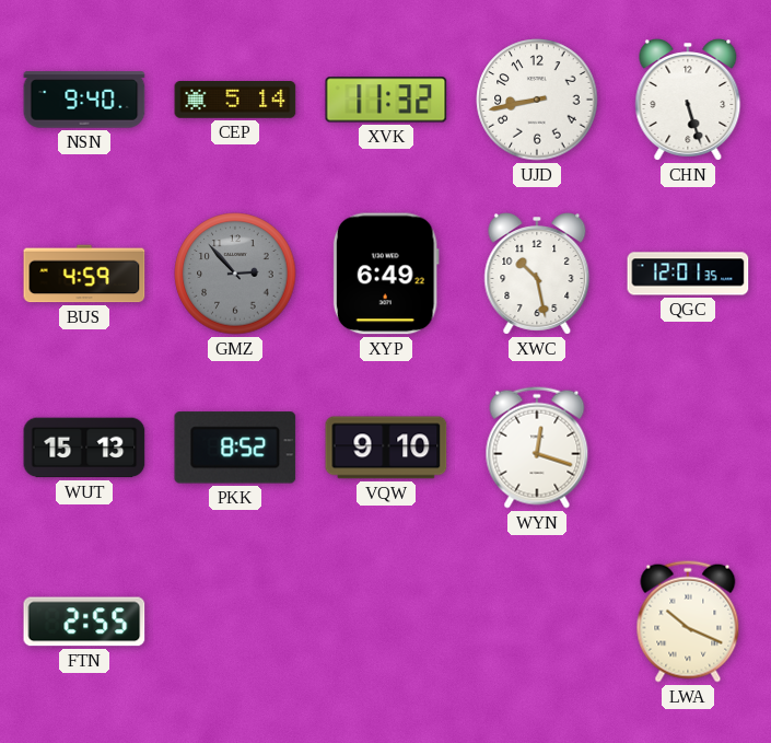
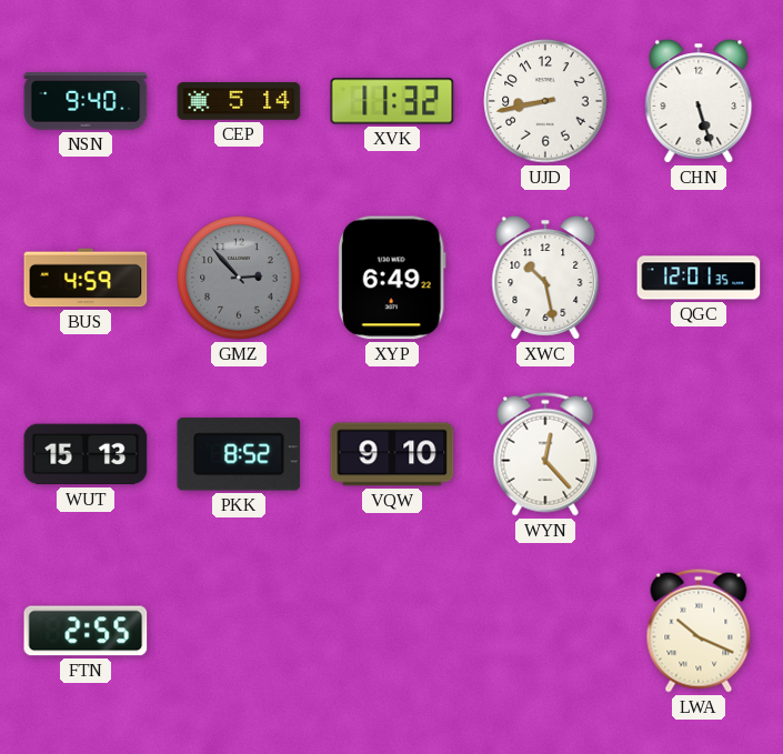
WYN: 12:18 -> 12:23 (545, 454)
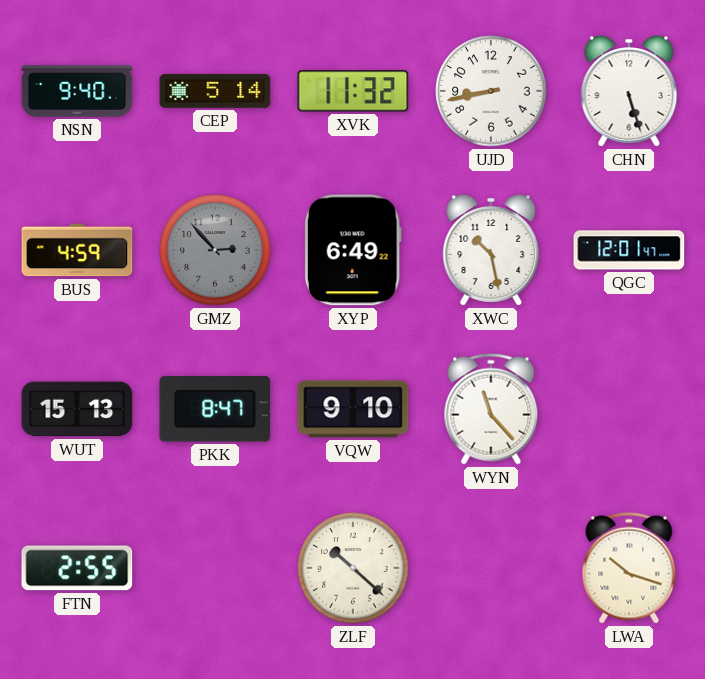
QGC: 12:01:35 -> 12:01:47 (629, 250)
PKK: 8:52 -> 8:47 (215, 409)
WYN: 12:23 -> 11:23 (491, 409)
ZLF: none -> 10:22 (353, 568)
LWA: 10:19 -> 10:18 (629, 568)
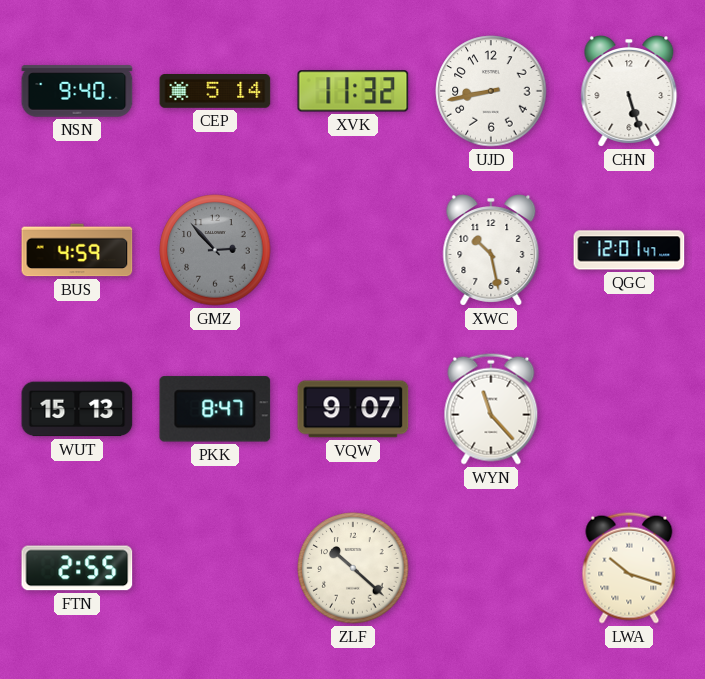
XYP: 6:49 -> none (353, 250)
VQW: 9:10 -> 9:07 (353, 409)
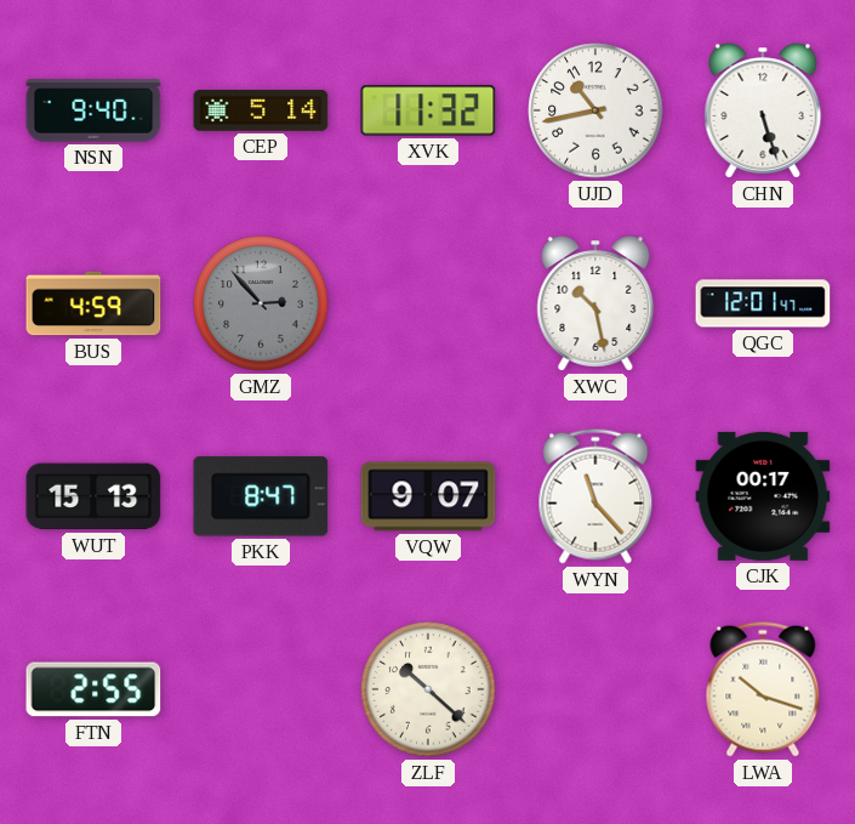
UJD: 8:43 -> 10:43 (595, 110)
CJK: none -> 00:17 (763, 496)
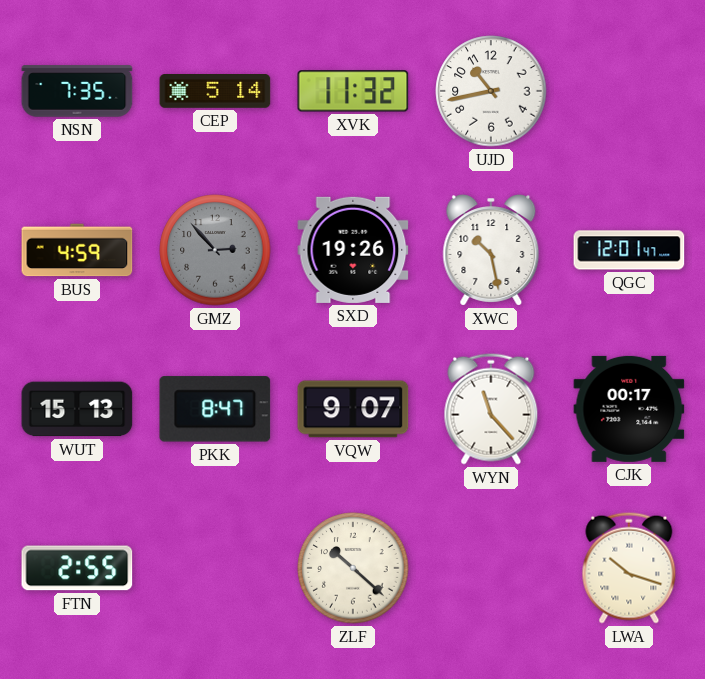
NSN: 9:40 -> 7:35 (77, 91)
CHN: 5:27 -> none (763, 110)
SXD: none -> 19:26 (353, 250)
